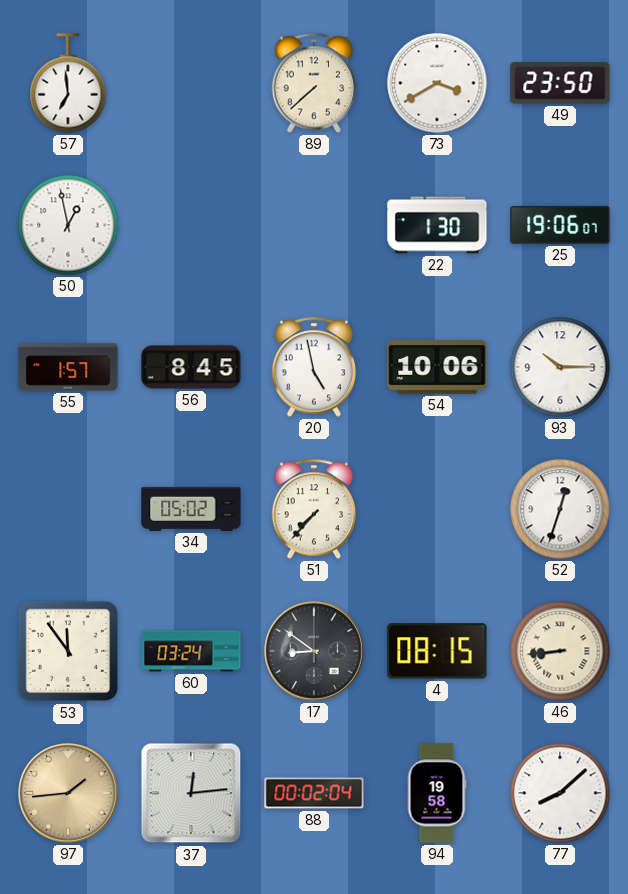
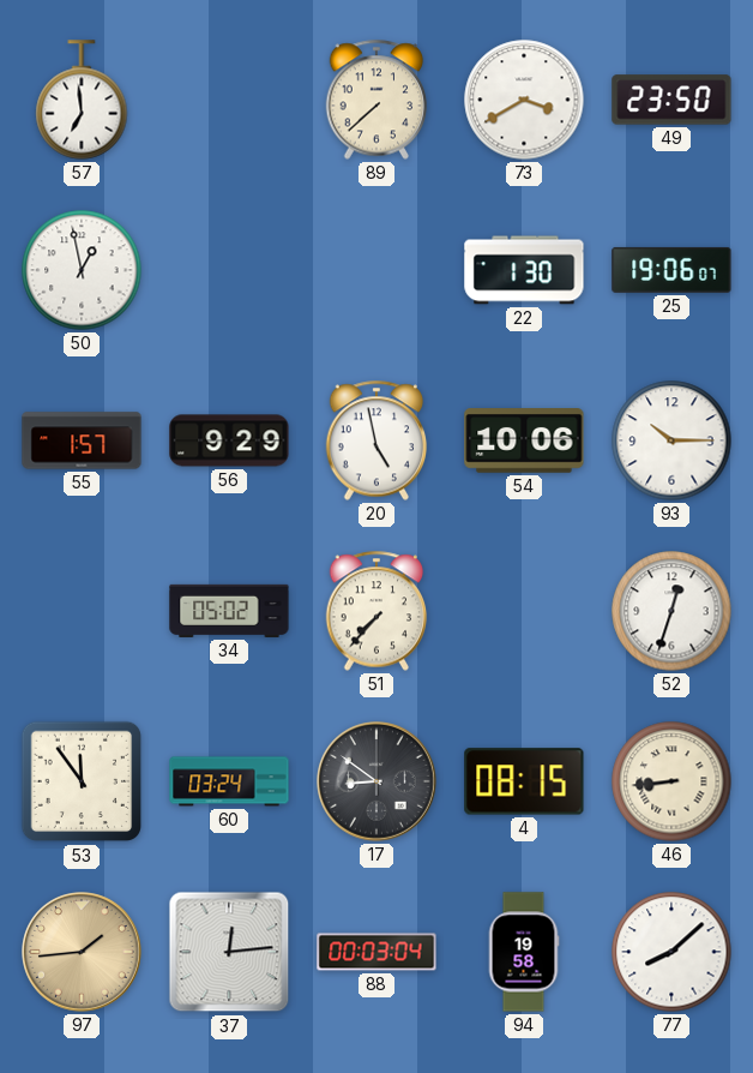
56: 8:45 -> 9:29 (229, 440)
88: 00:02 -> 00:03 (376, 952)
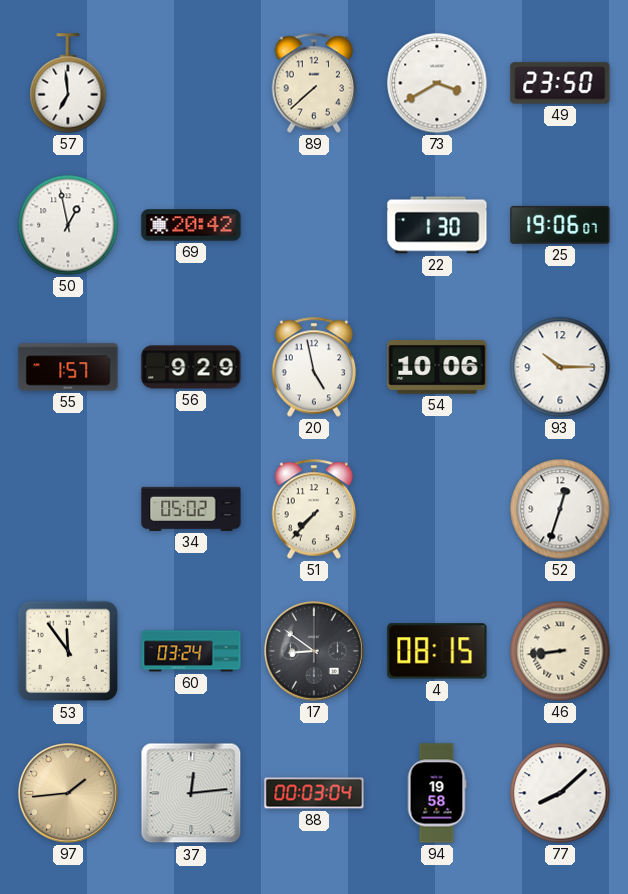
69: none -> 20:42 (191, 225)
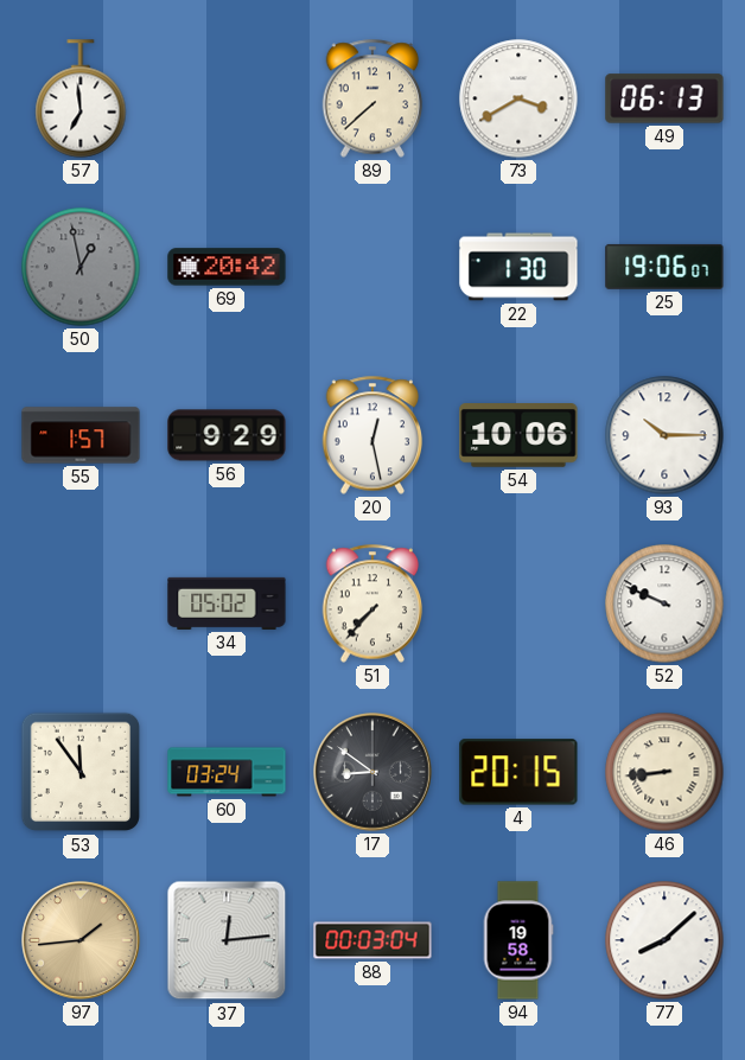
49: 23:50 -> 06:13 (664, 98)
50 dial: white -> grey (81, 267)
20: 4:58 -> 12:28 (372, 435)
52: 12:33 -> 9:49 (664, 604)
4: 08:15 -> 20:15 (518, 772)
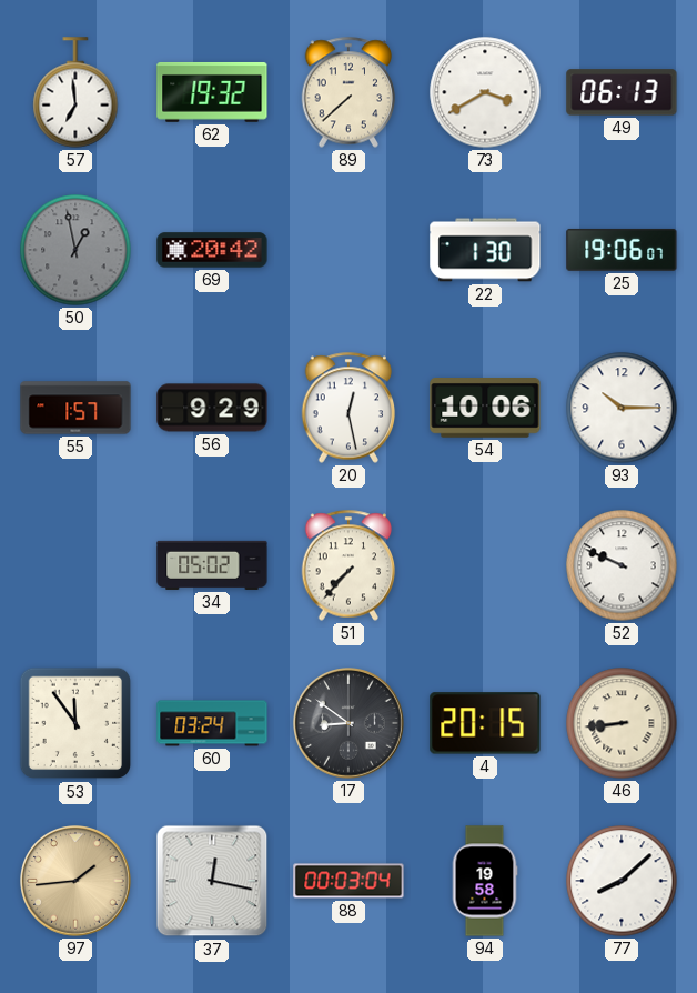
62: none -> 19:32 (212, 92)
37: 12:14 -> 12:17 (212, 881)
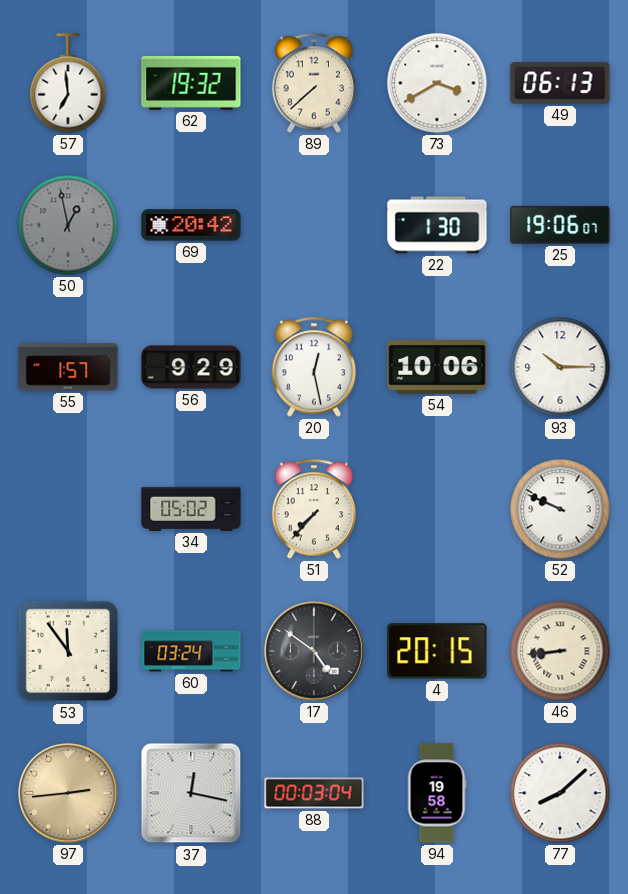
17: 8:51 -> 4:51 (314, 651)
97: 1:44 -> 2:44 (68, 793)
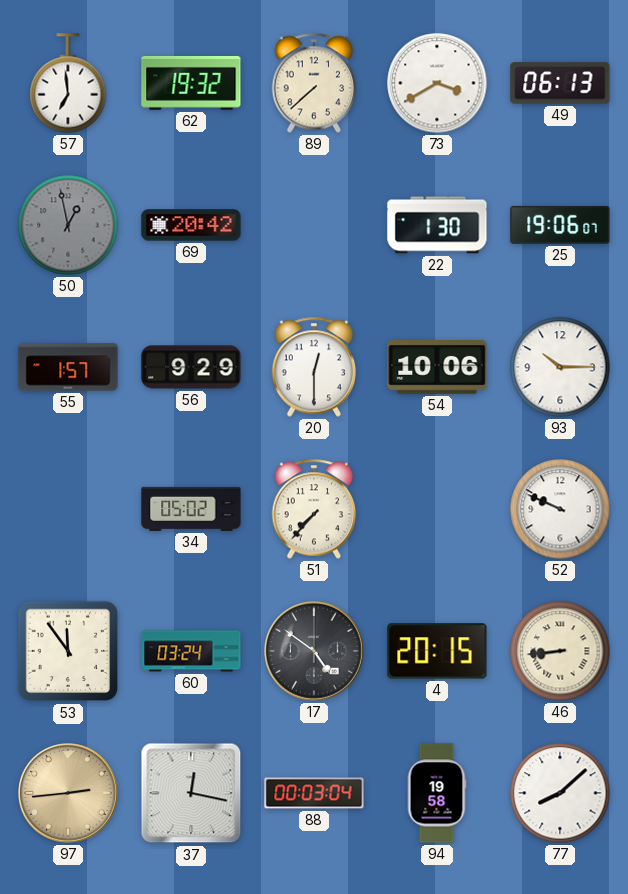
20: 12:28 -> 12:30 (314, 367)
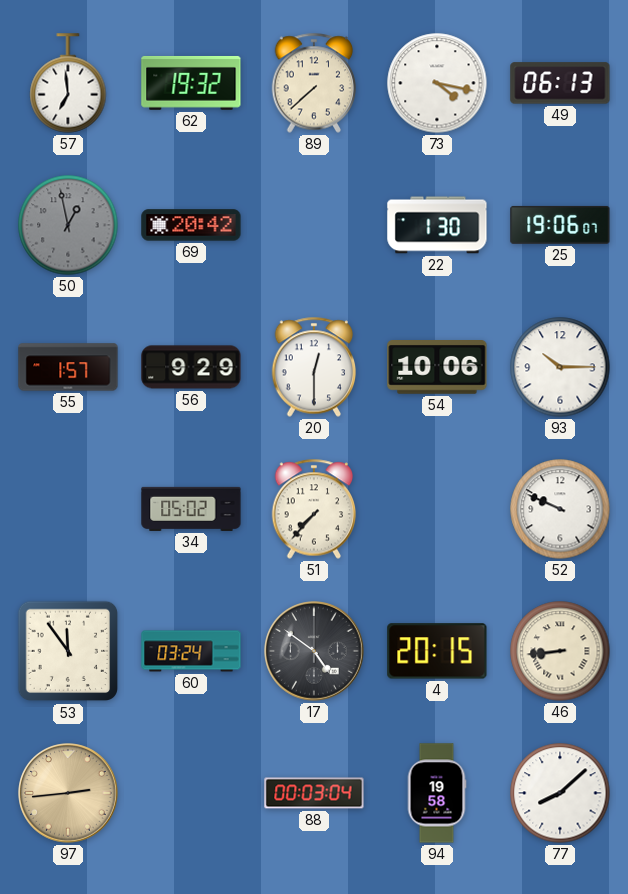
73: 3:40 -> 4:17 (437, 83)
37: 12:17 -> none (191, 793)
